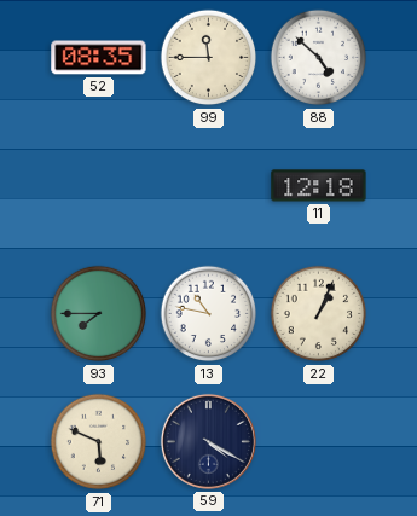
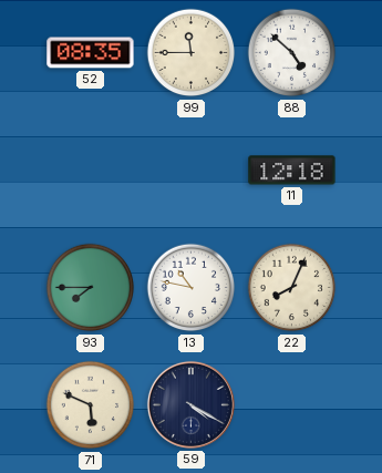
22: 1:04 -> 8:04 (292, 288)
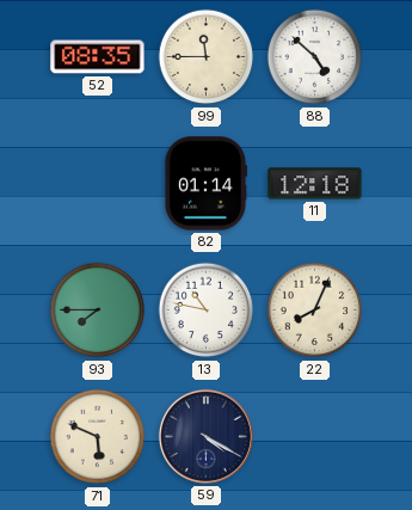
82: none -> 01:14 (205, 184)
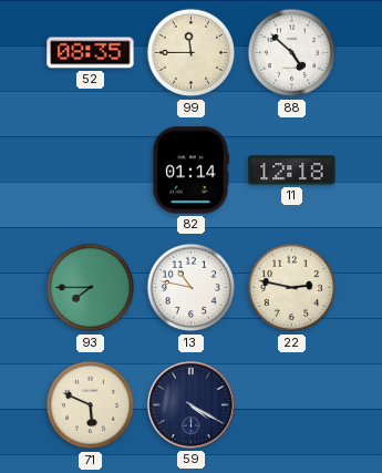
22: 8:04 -> 2:47 (292, 288)
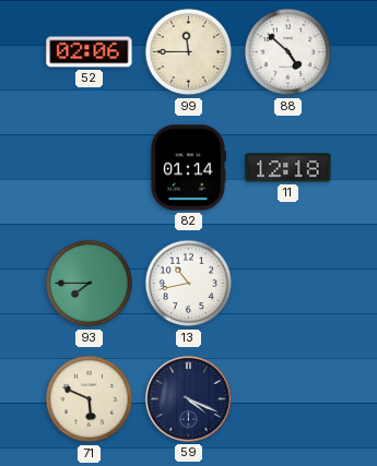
52: 08:35 -> 02:06 (90, 52)
13: 10:47 -> 10:43 (189, 284)
22: 2:47 -> none (292, 288)
59: 4:20 -> 4:19 (188, 398)
